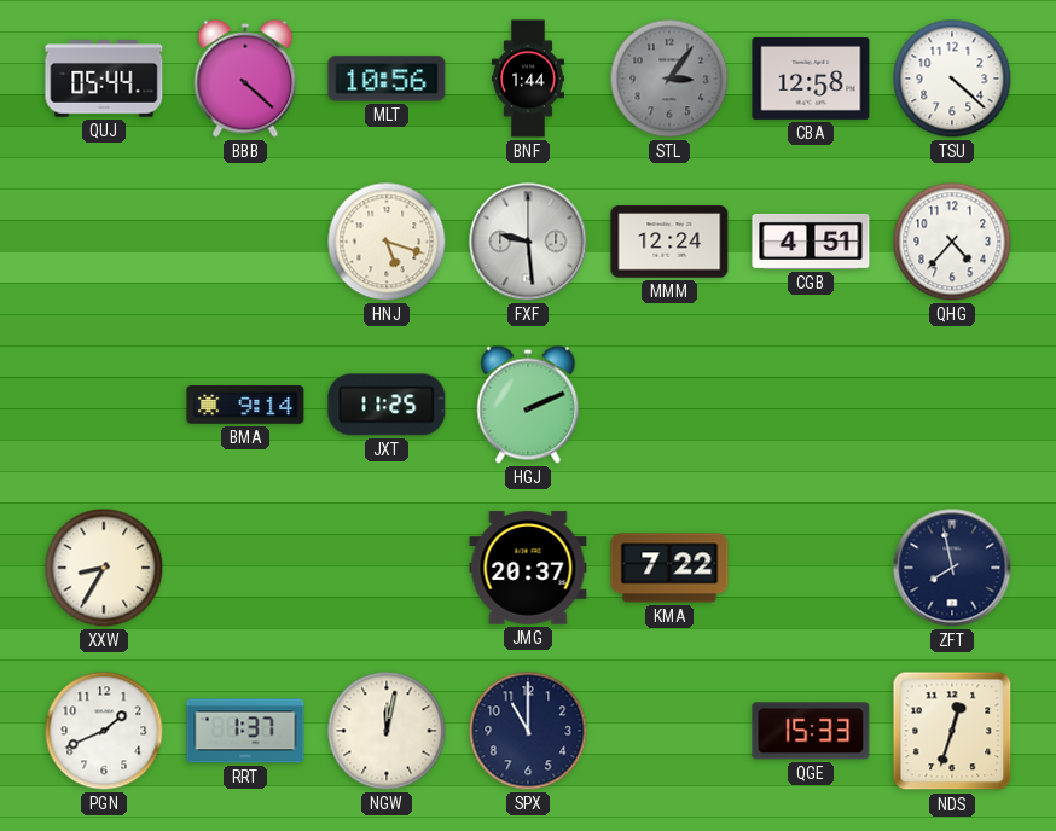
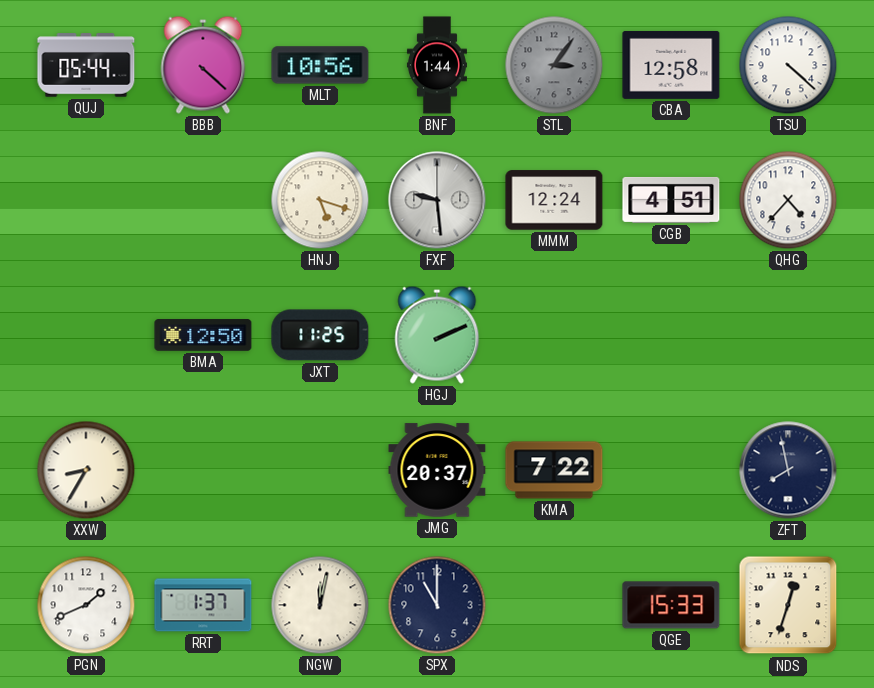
BMA: 9:14 -> 12:50 (203, 335)
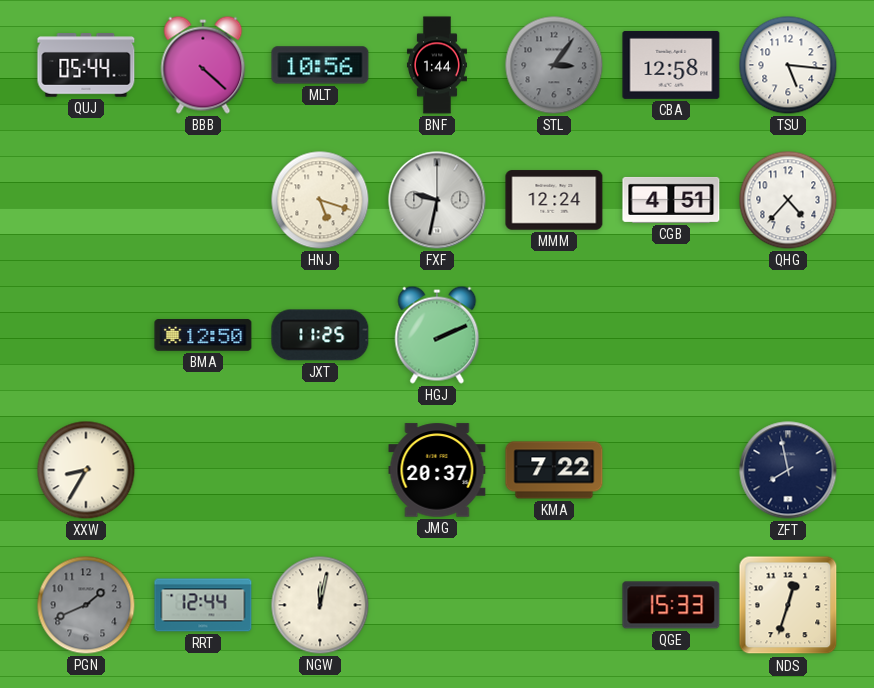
TSU: 4:22 -> 5:16 (788, 65)
FXF: 9:29 -> 9:32 (437, 200)
PGN dial: white -> grey (86, 605)
RRT: 1:37 -> 12:44 (203, 605)
SPX: 11:00 -> none (437, 605)
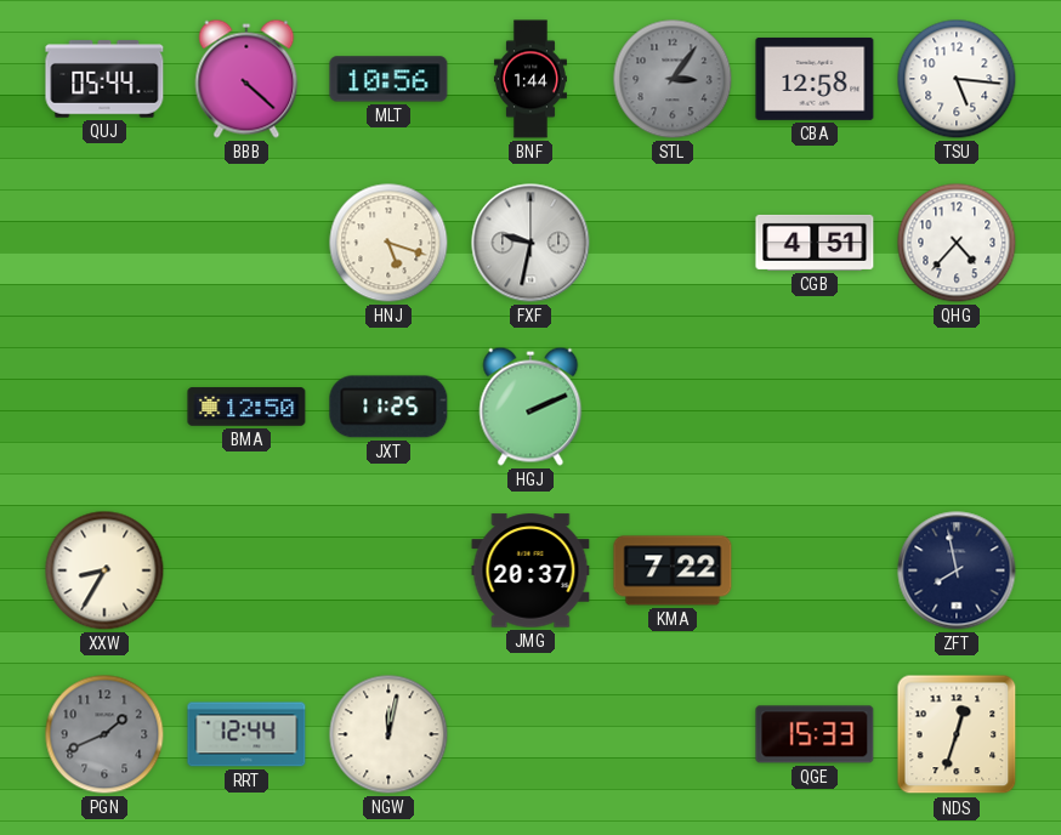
MMM: 12:24 -> none (554, 200)
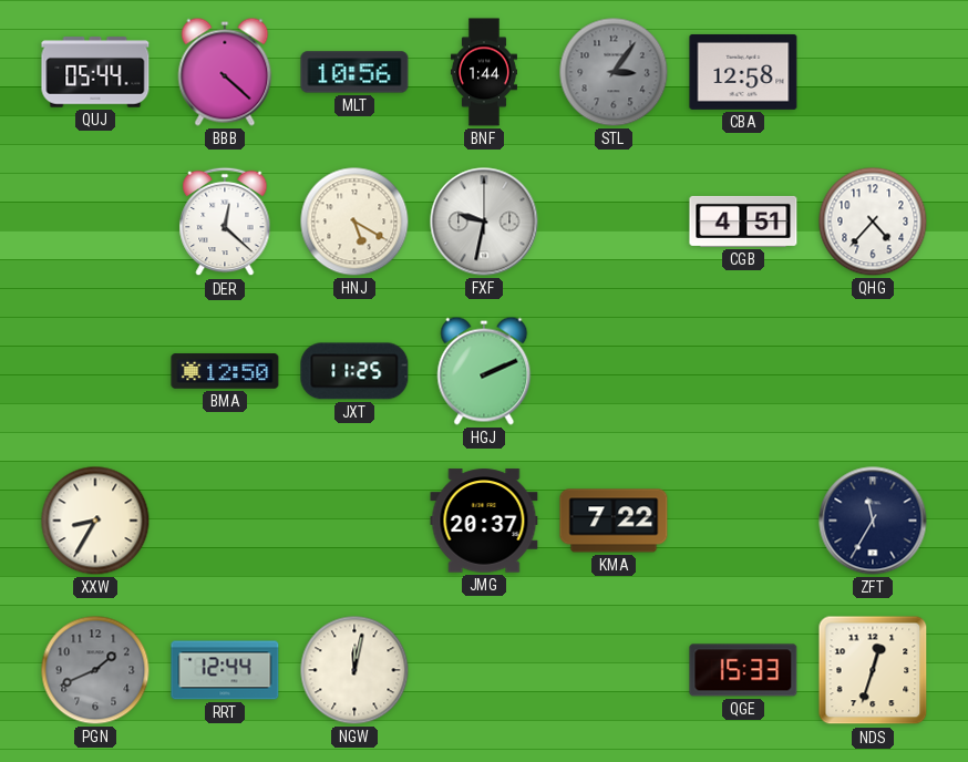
TSU: 5:16 -> none (957, 79)
DER: none -> 12:22 (225, 222)
HNJ: 5:18 -> 5:20 (354, 222)
ZFT: 7:58 -> 11:35 (873, 521)
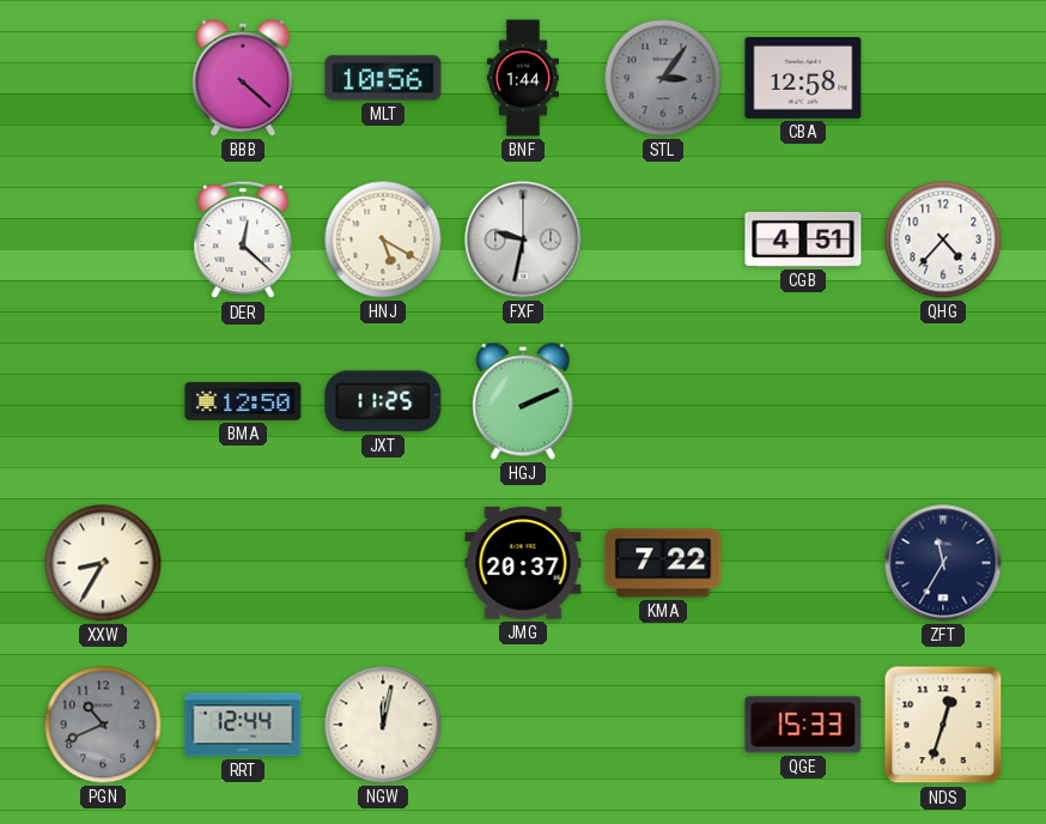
QUJ: 05:44 -> none (95, 72)
PGN: 1:41 -> 10:41 (103, 725)
